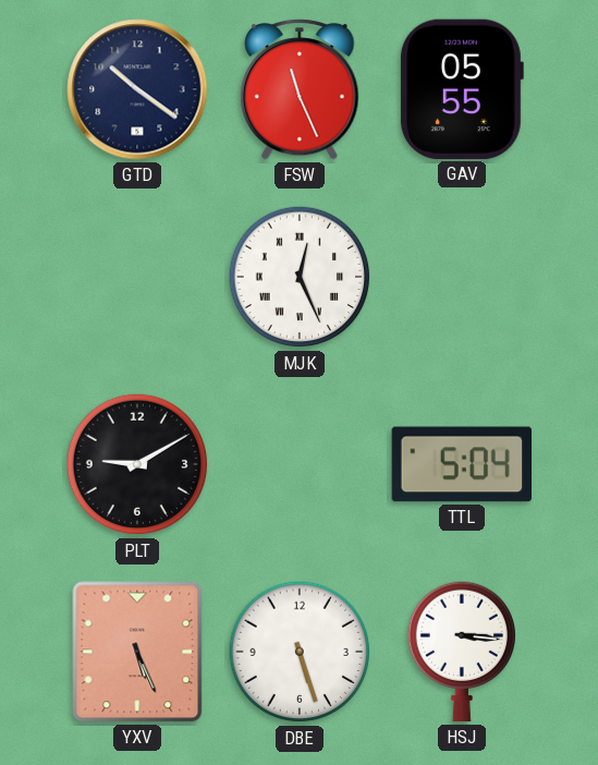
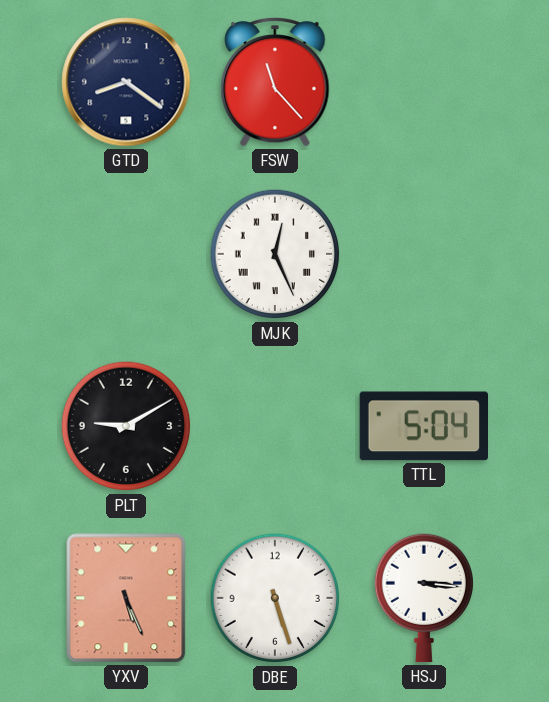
GTD: 10:21 -> 8:21 (126, 82)
FSW: 11:26 -> 11:23 (275, 82)
GAV: 05:55 -> none (461, 89)
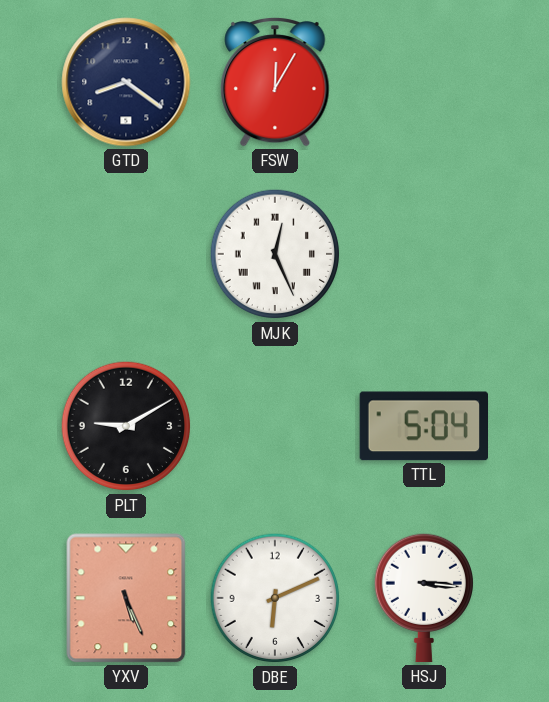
FSW: 11:23 -> 12:05 (275, 82)
DBE: 5:27 -> 6:11 (275, 598)
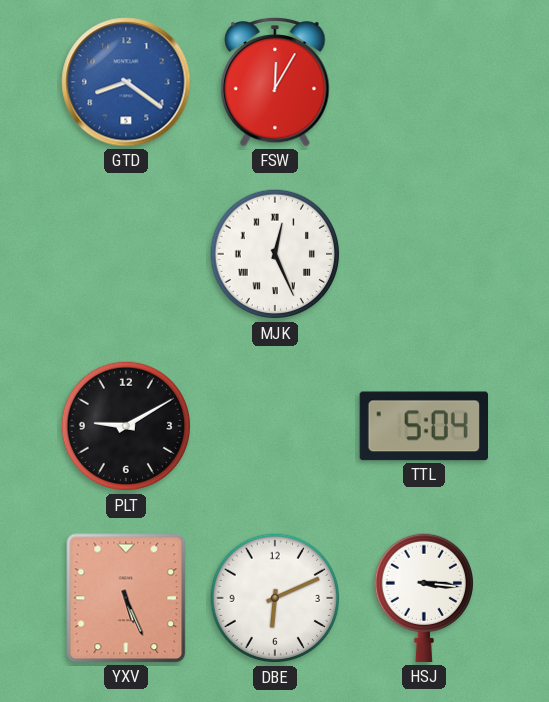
GTD dial: navy -> blue (126, 82)
